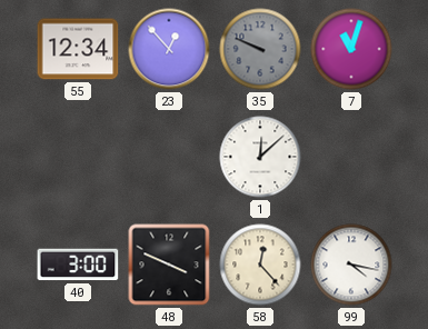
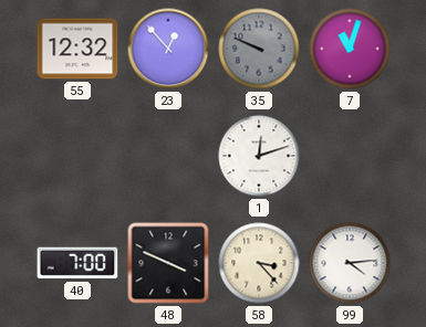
55: 12:34 -> 12:32 (77, 49)
1: 12:08 -> 12:12 (259, 156)
40: 3:00 -> 7:00 (77, 263)
58: 12:23 -> 3:23 (259, 263)
99: 4:17 -> 4:14 (350, 263)
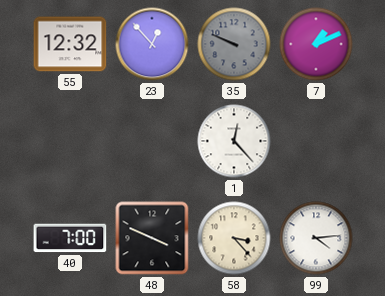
7: 11:03 -> 1:11 (316, 44)
1: 12:12 -> 12:23 (234, 141)
